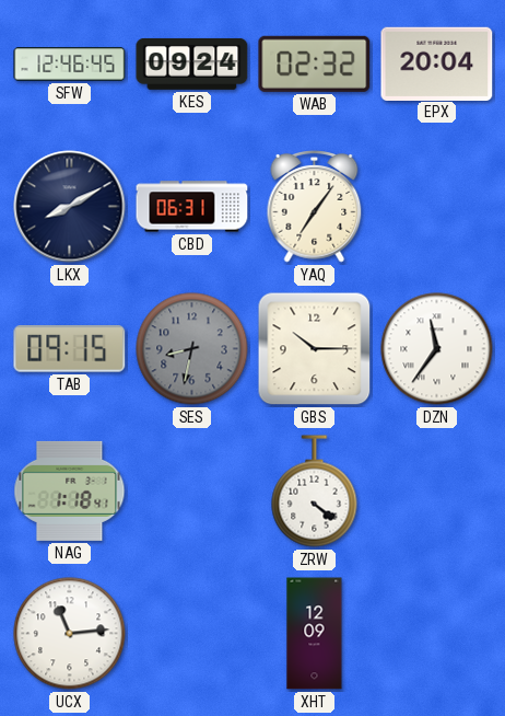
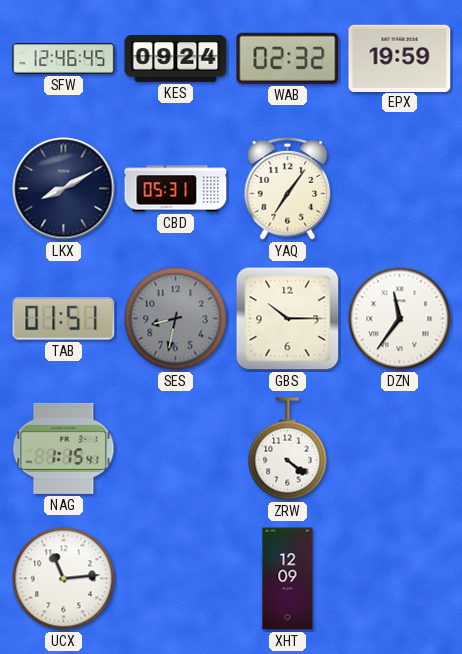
EPX: 20:04 -> 19:59 (400, 58)
CBD: 06:31 -> 05:31 (176, 189)
TAB: 09:15 -> 01:51 (64, 319)
NAG: 1:18 -> 1:15 (64, 448)
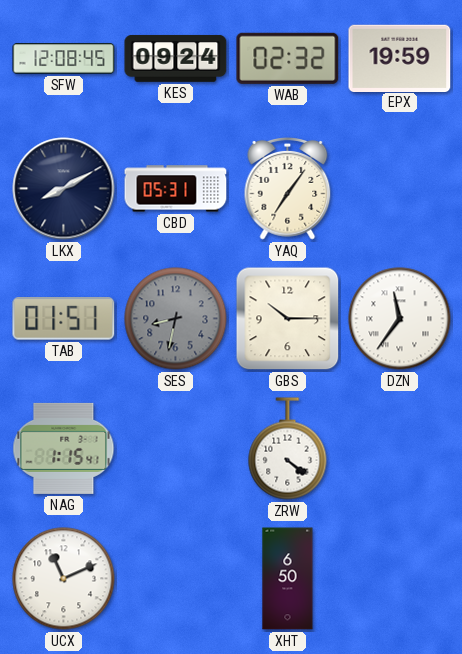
SFW: 12:46 -> 12:08 (64, 59)
UCX: 11:14 -> 11:11 (64, 579)
XHT: 12:09 -> 6:50 (288, 579)
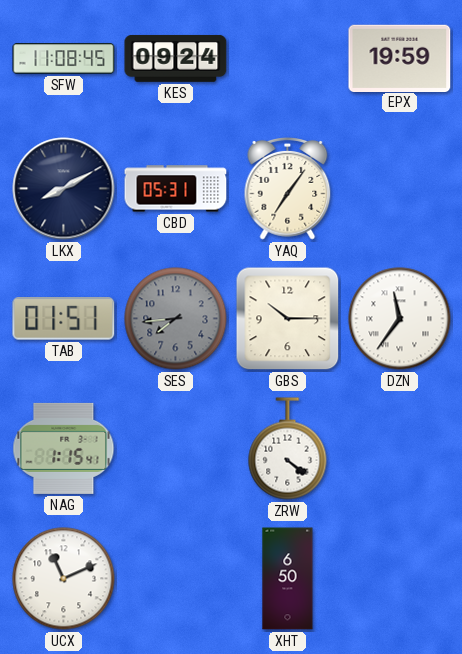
SFW: 12:08 -> 11:08 (64, 59)
WAB: 02:32 -> none (288, 58)
SES: 8:32 -> 7:44 (176, 319)
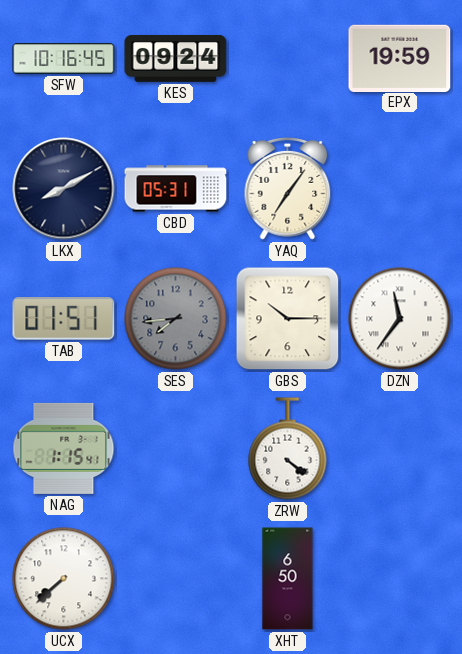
SFW: 11:08 -> 10:16 (64, 59)
UCX: 11:11 -> 7:38 (64, 579)
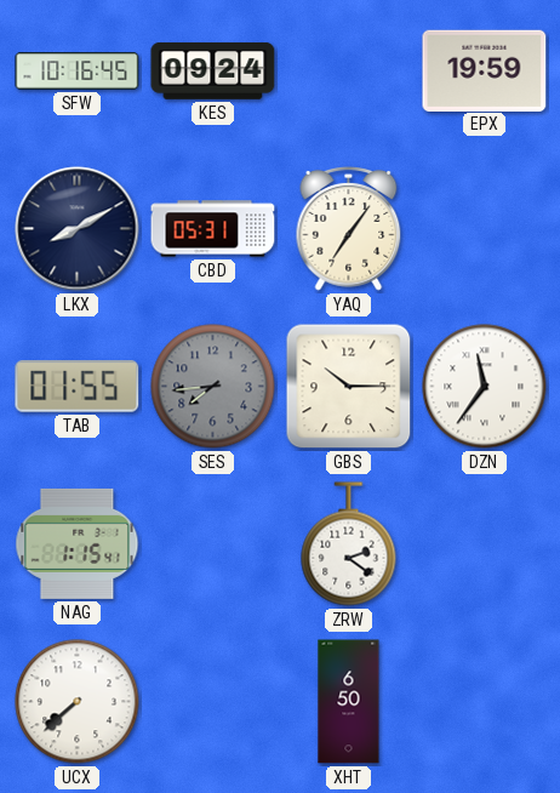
TAB: 01:51 -> 01:55 (78, 387)
ZRW: 4:21 -> 2:21 (349, 544)
